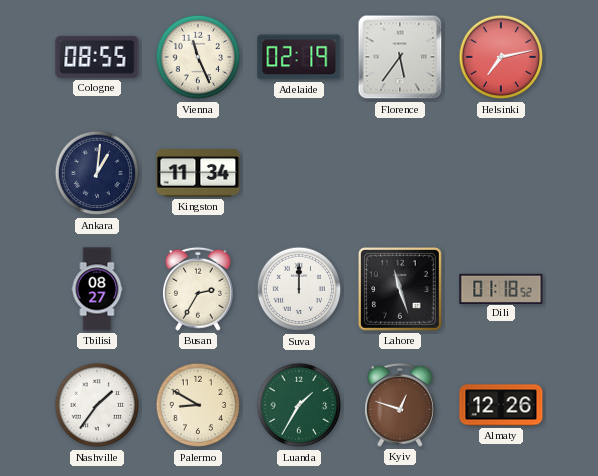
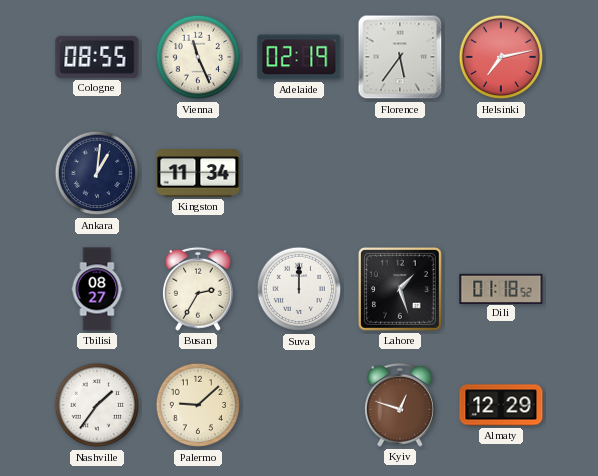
Lahore: 11:27 -> 1:27 (401, 290)
Palermo: 8:50 -> 9:08 (198, 405)
Luanda: 1:35 -> none (299, 405)
Almaty: 12:26 -> 12:29 (501, 405)
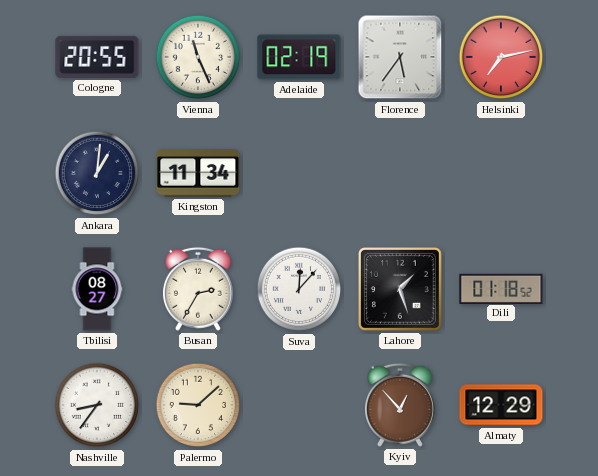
Cologne: 08:55 -> 20:55 (97, 57)
Suva: 12:00 -> 12:07 (299, 289)
Nashville: 1:36 -> 8:36 (97, 405)
Kyiv: 12:48 -> 12:53 (400, 405)
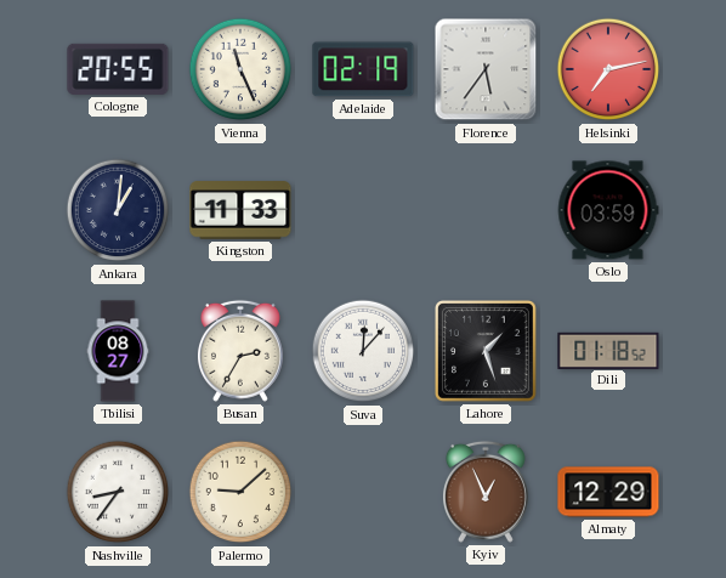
Kingston: 11:34 -> 11:33 (240, 210)
Oslo: none -> 03:59 (608, 210)
Kyiv: 12:53 -> 12:56 (486, 492)
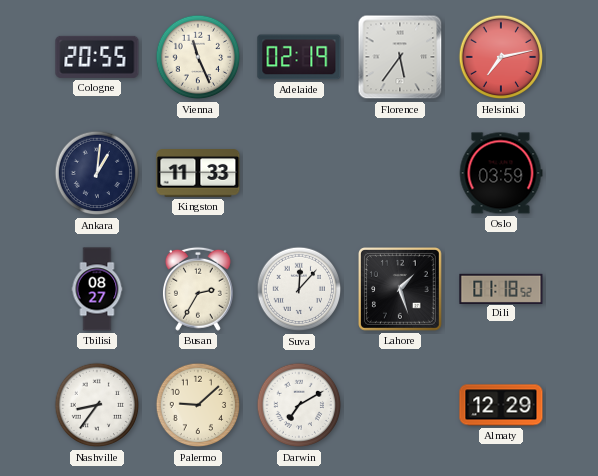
Darwin: none -> 7:10 (299, 405)
Kyiv: 12:56 -> none (486, 492)
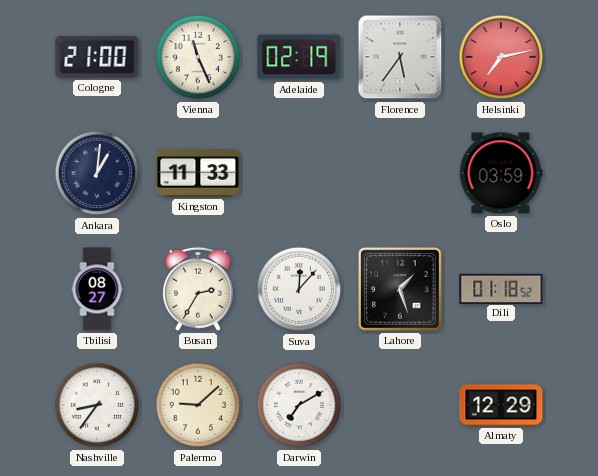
Cologne: 20:55 -> 21:00 (97, 57)
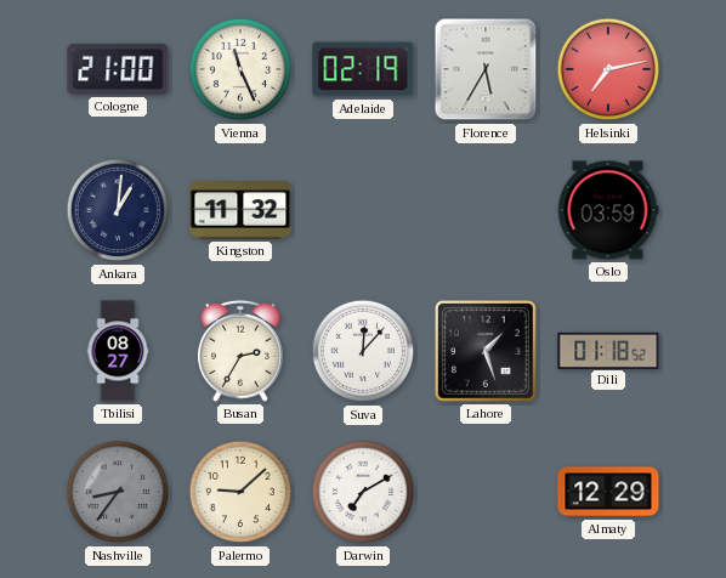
Florence: 5:36 -> 5:35 (486, 69)
Kingston: 11:33 -> 11:32 (240, 210)
Nashville dial: white -> grey (118, 492)
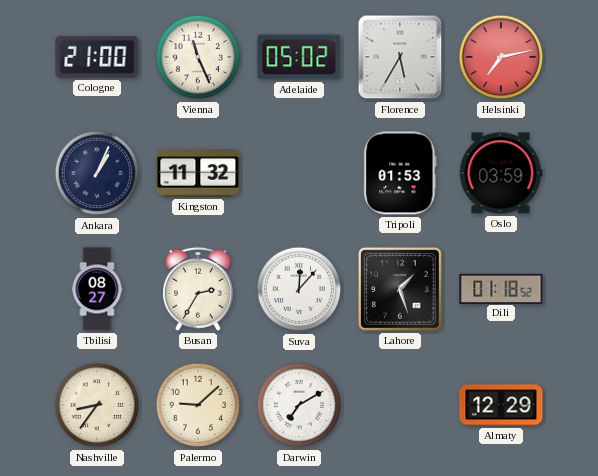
Adelaide: 02:19 -> 05:02 (299, 57)
Ankara: 1:01 -> 1:04 (97, 173)
Tripoli: none -> 01:53 (400, 173)
Nashville dial: grey -> cream (97, 405)
